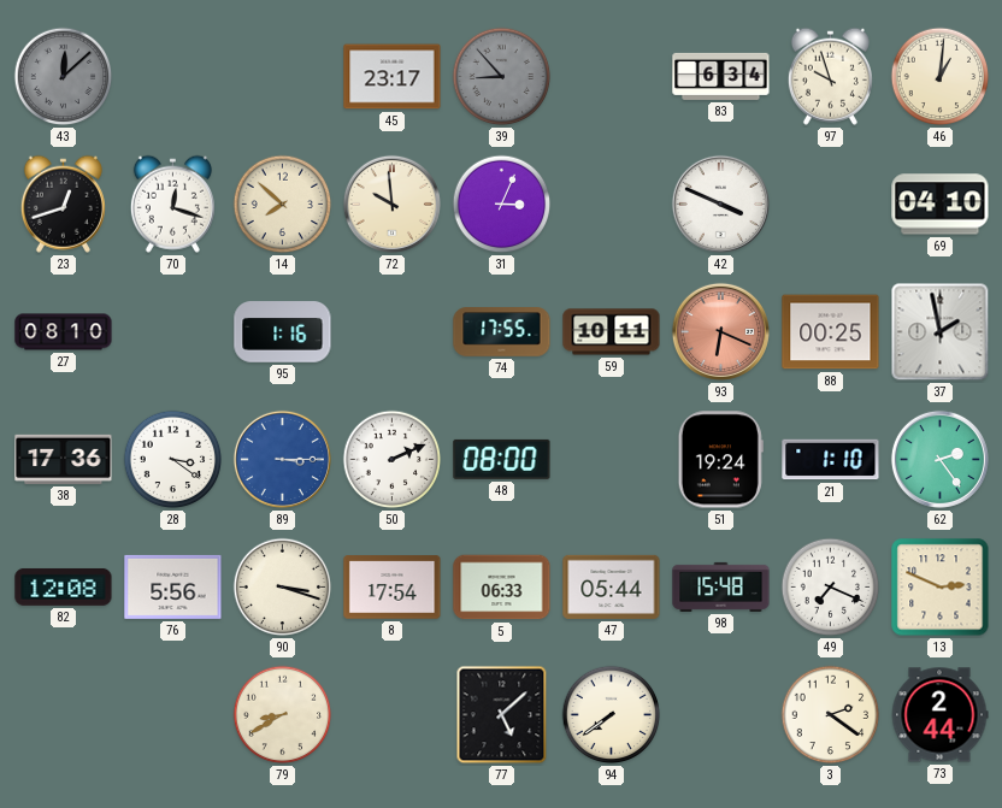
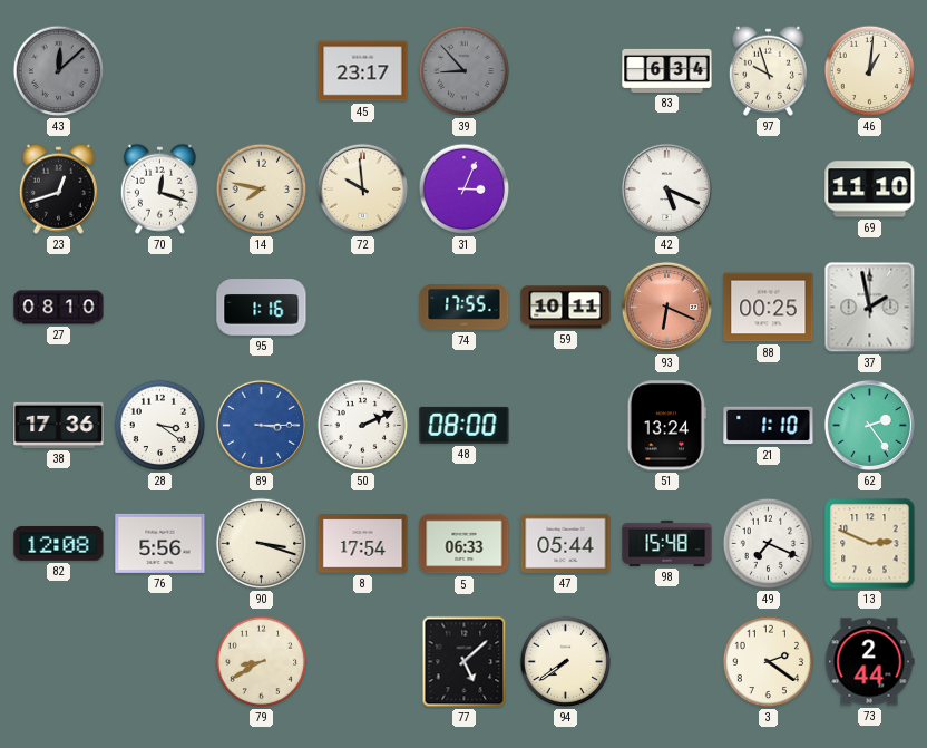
14: 7:52 -> 7:47 (262, 190)
42: 3:49 -> 5:19 (666, 188)
69: 04:10 -> 11:10 (870, 190)
51: 19:24 -> 13:24 (666, 426)
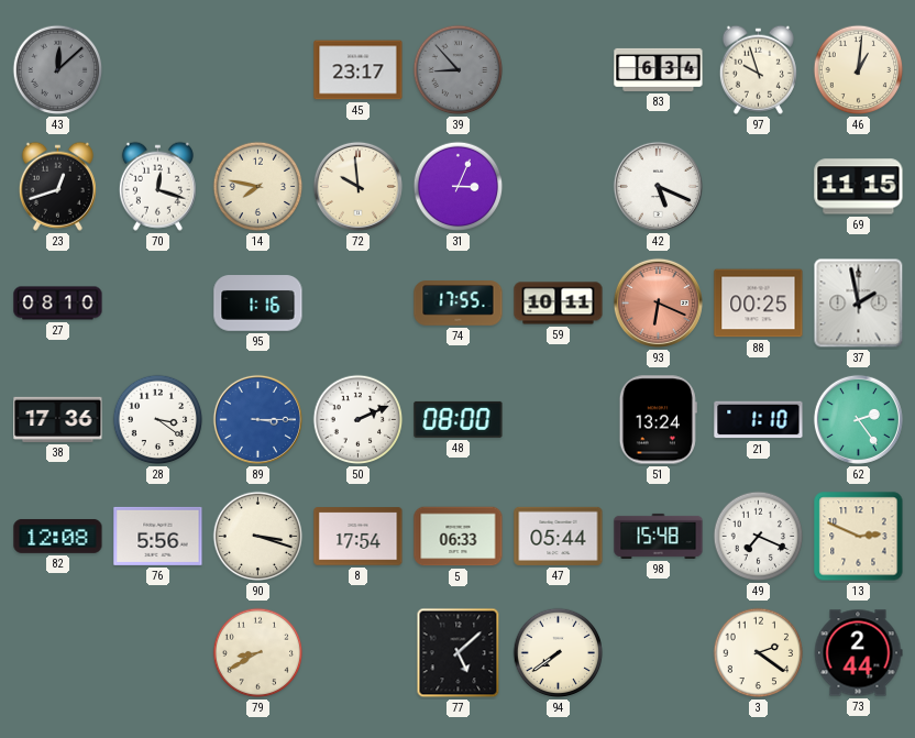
69: 11:10 -> 11:15 (859, 187)
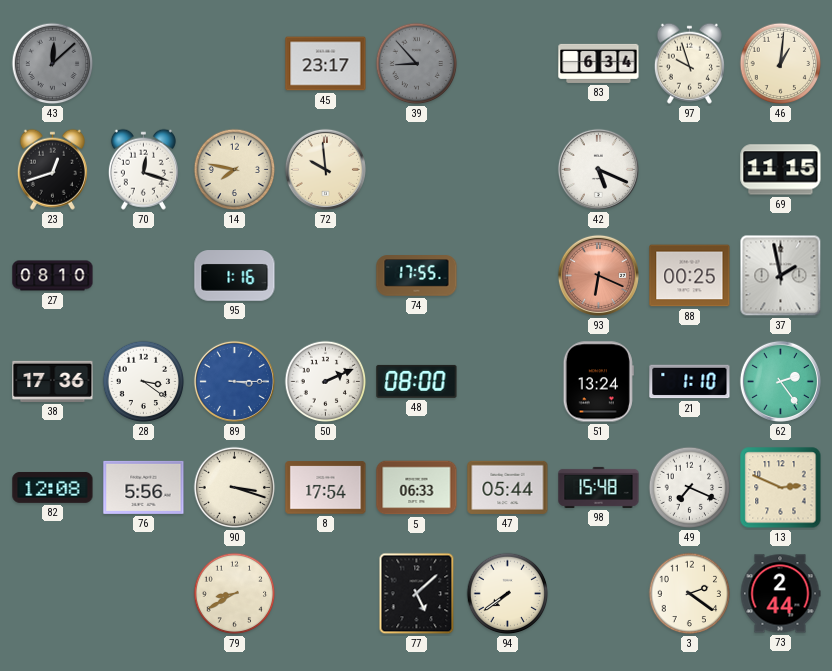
31: 3:04 -> none (459, 187)
59: 10:11 -> none (559, 304)
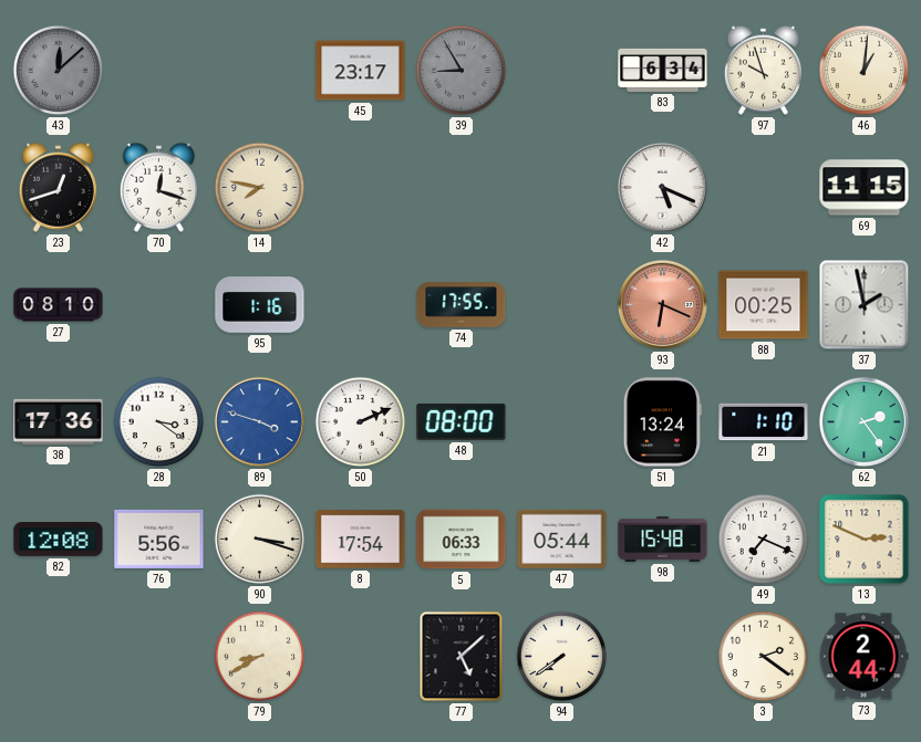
39: 8:53 -> 8:55 (462, 71)
72: 9:59 -> none (325, 169)
89: 3:15 -> 3:48 (259, 421)
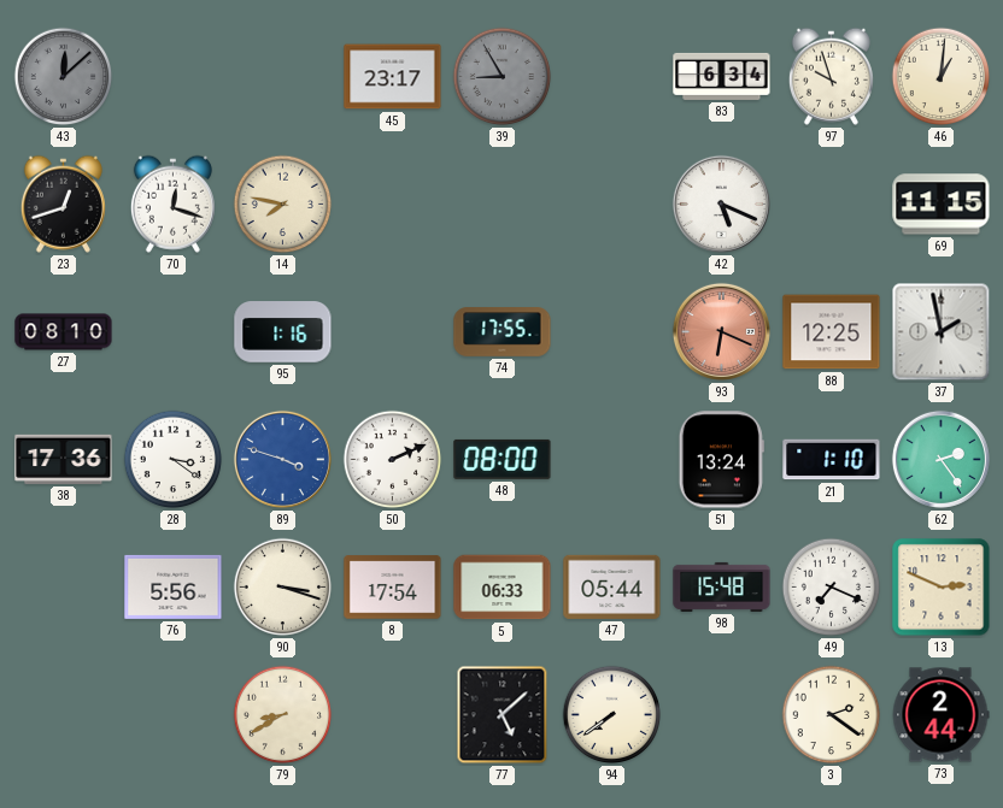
88: 00:25 -> 12:25 (832, 332)
82: 12:08 -> none (59, 539)
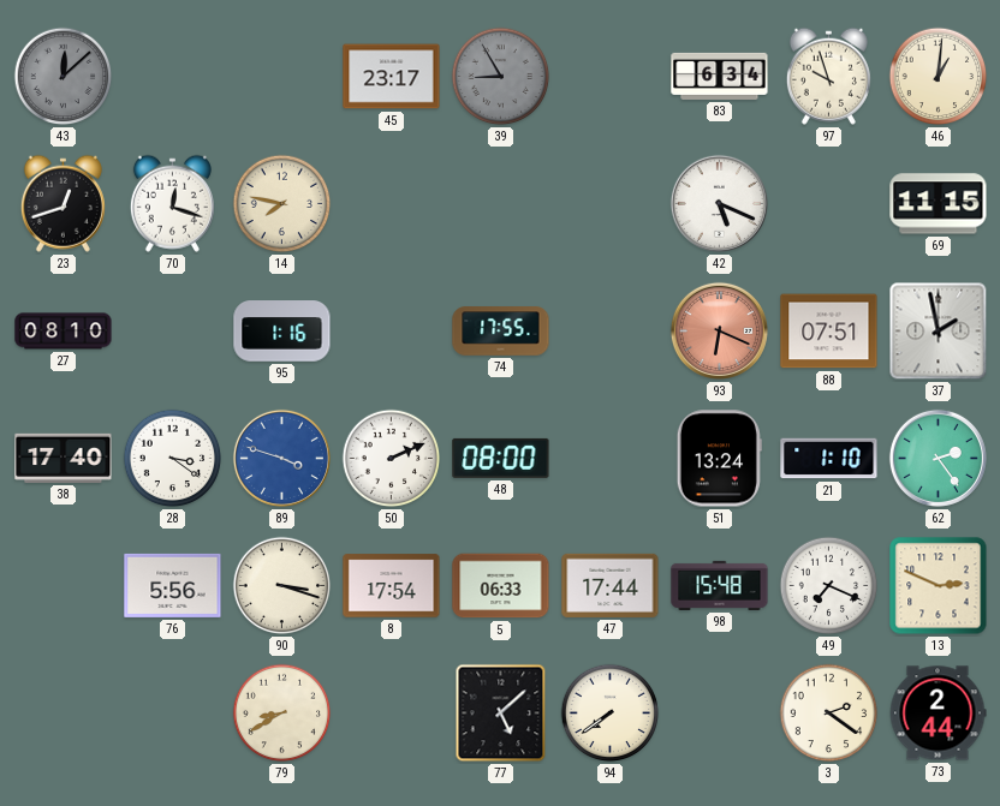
88: 12:25 -> 07:51 (829, 332)
38: 17:36 -> 17:40 (64, 458)
47: 05:44 -> 17:44 (611, 585)
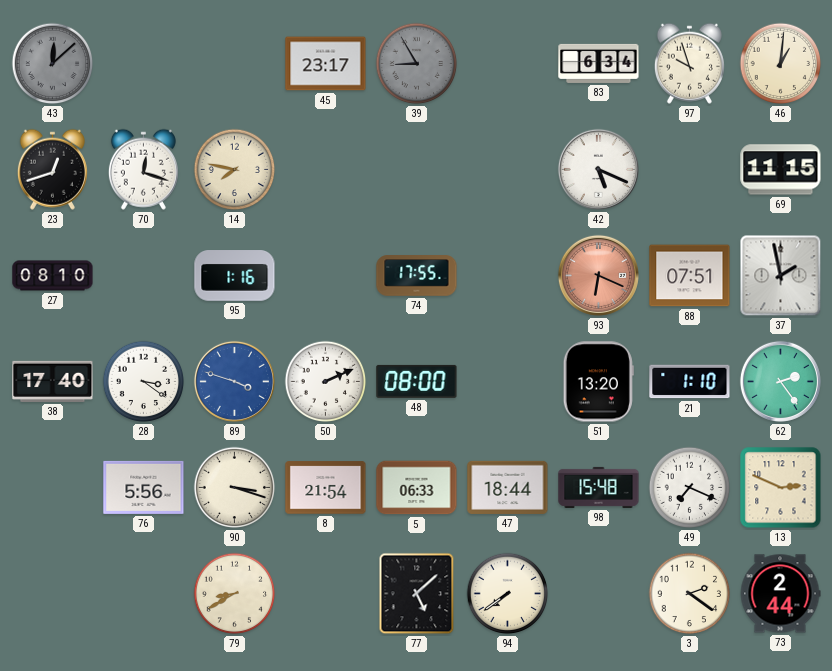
51: 13:24 -> 13:20 (598, 382)
8: 17:54 -> 21:54 (326, 488)
47: 17:44 -> 18:44 (508, 487)
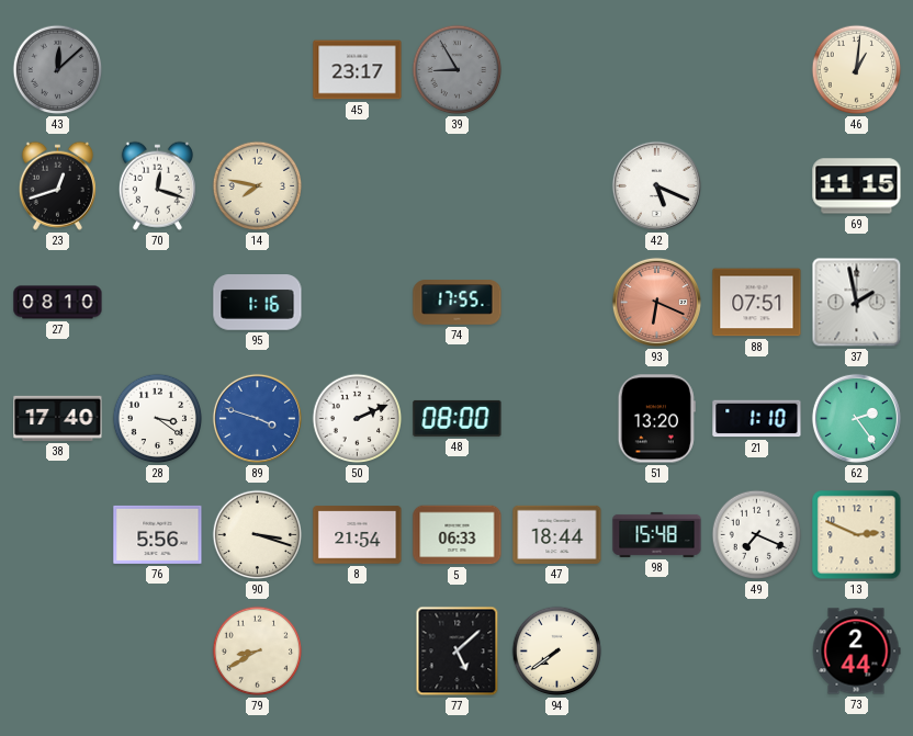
83: 6:34 -> none (599, 63)
97: 9:57 -> none (689, 63)
3: 2:21 -> none (690, 594)
